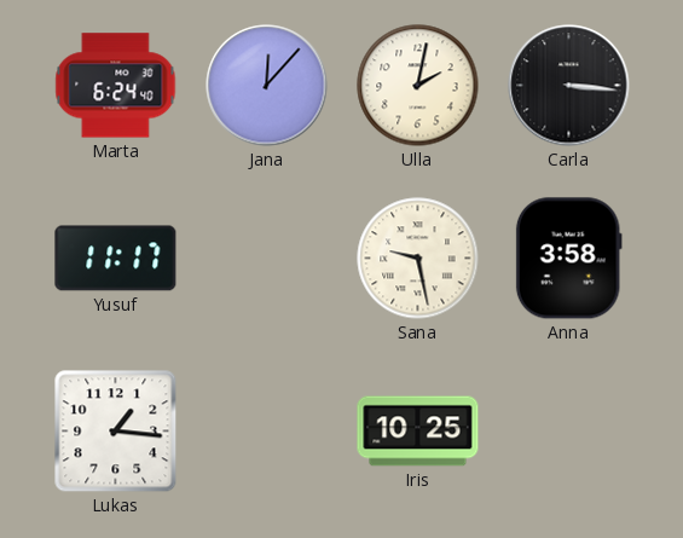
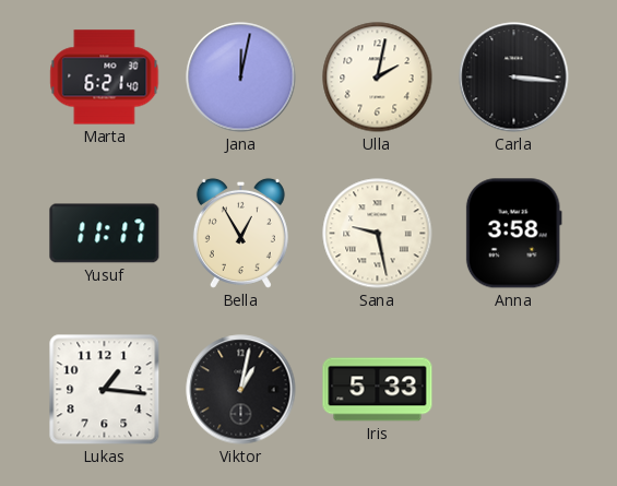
Marta: 6:24 -> 6:21 (105, 78)
Jana: 12:07 -> 12:02 (241, 78)
Bella: none -> 12:55 (240, 233)
Viktor: none -> 1:02 (241, 390)
Iris: 10:25 -> 5:33 (378, 390)
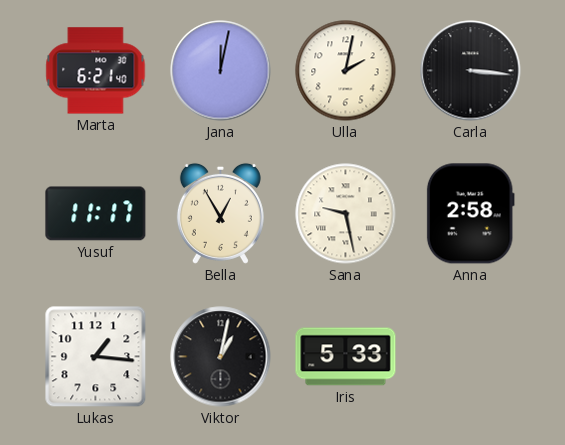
Anna: 3:58 -> 2:58 (470, 214)
